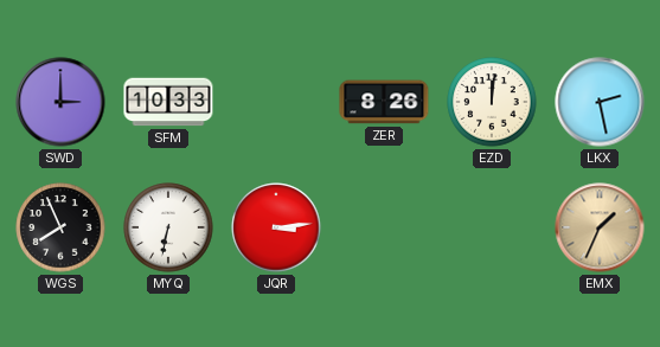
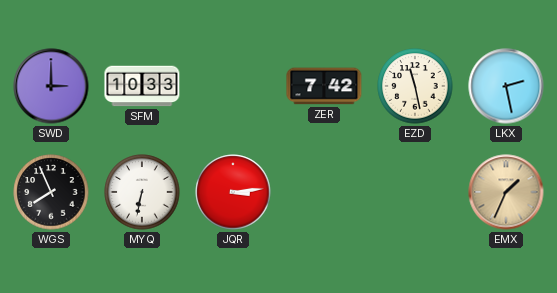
ZER: 8:26 -> 7:42 (324, 86)
EZD: 12:01 -> 11:28 (415, 86)
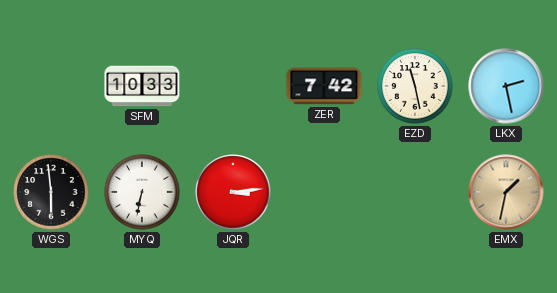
SWD: 3:00 -> none (51, 86)
WGS: 7:56 -> 5:59 (51, 192)
EMX: 1:34 -> 1:32 (506, 192)
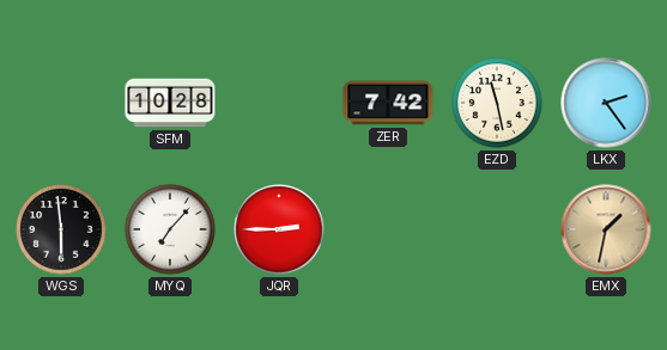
SFM: 10:33 -> 10:28 (170, 103)
LKX: 2:28 -> 2:24 (606, 103)
MYQ: 6:32 -> 7:07 (170, 229)
JQR: 3:14 -> 2:45 (279, 229)
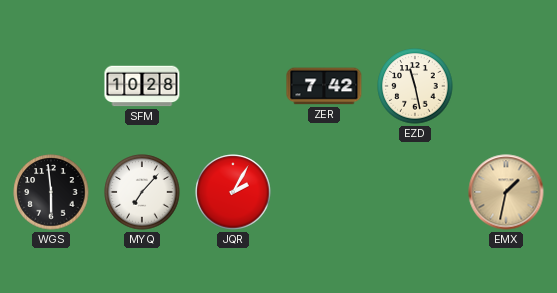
LKX: 2:24 -> none (606, 103)
JQR: 2:45 -> 2:05 (233, 192)
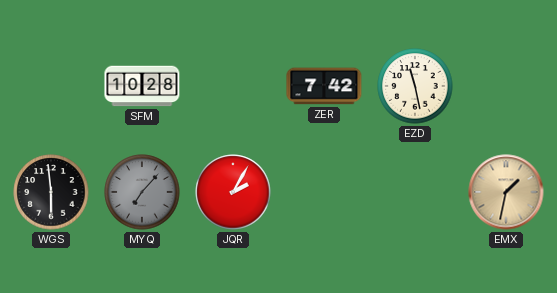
MYQ dial: white -> grey (142, 192)
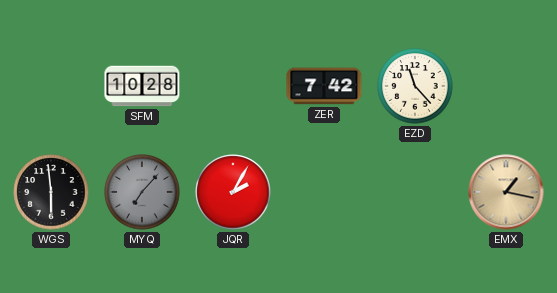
EZD: 11:28 -> 11:23 (415, 86)
EMX: 1:32 -> 1:17 (506, 192)
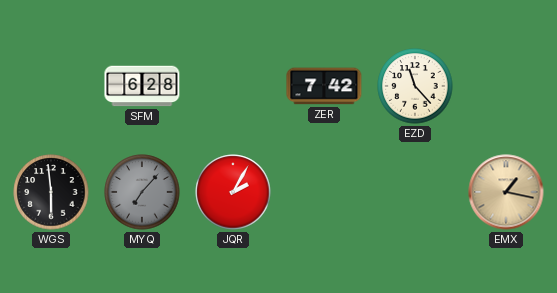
SFM: 10:28 -> 6:28 (142, 86)
